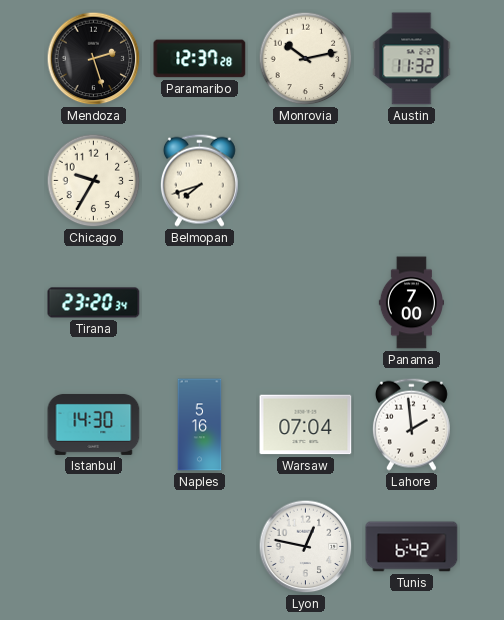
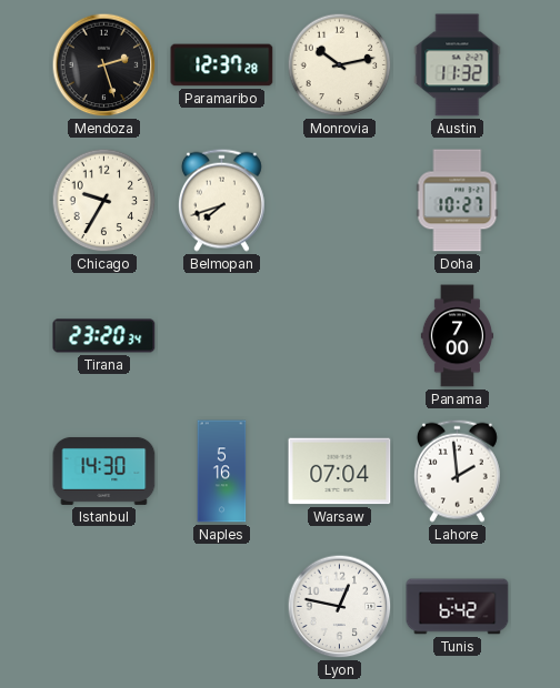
Doha: none -> 10:27 (458, 201)
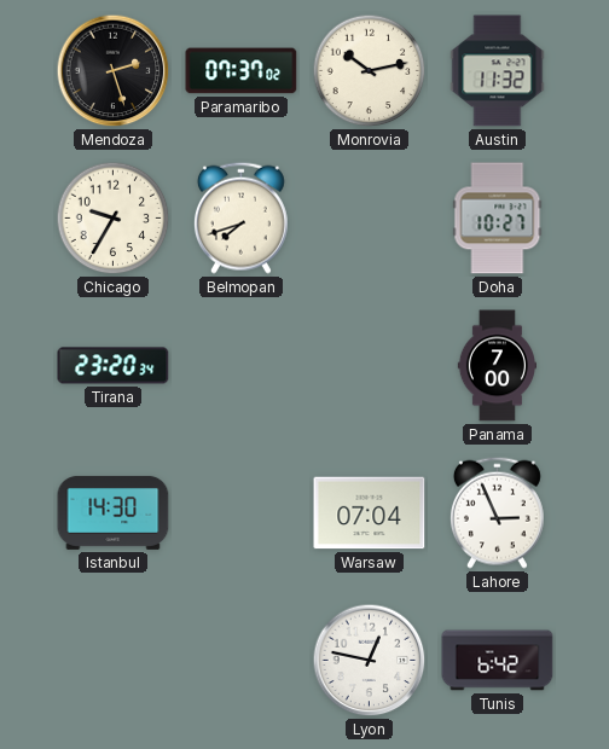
Paramaribo: 12:37 -> 07:37 (242, 71)
Naples: 5:16 -> none (222, 472)
Lahore: 1:59 -> 2:56 (497, 512)
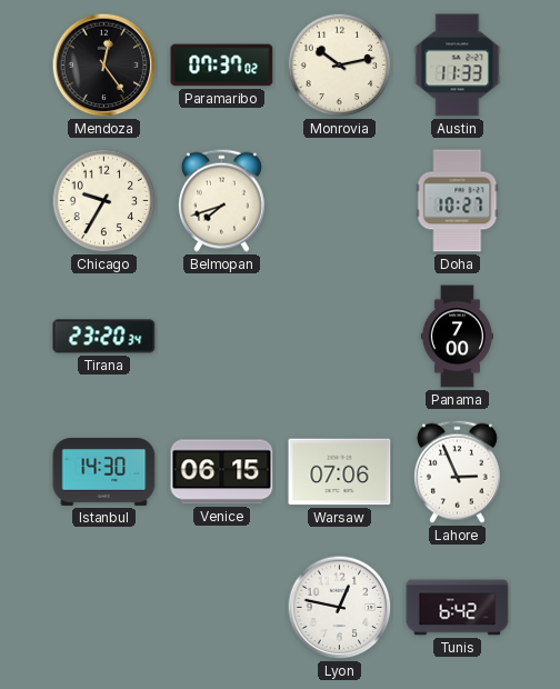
Mendoza: 2:27 -> 12:24 (104, 66)
Austin: 11:32 -> 11:33 (458, 66)
Venice: none -> 06:15 (222, 472)
Warsaw: 07:04 -> 07:06 (340, 472)
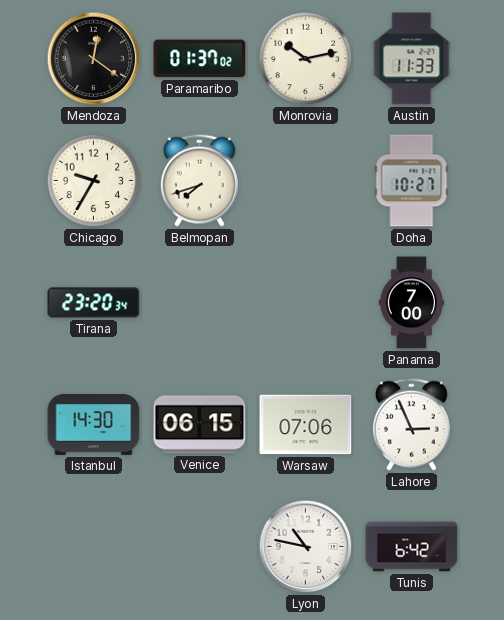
Mendoza: 12:24 -> 12:21 (94, 59)
Paramaribo: 07:37 -> 01:37 (200, 59)
Lyon: 12:47 -> 10:47 (306, 547)
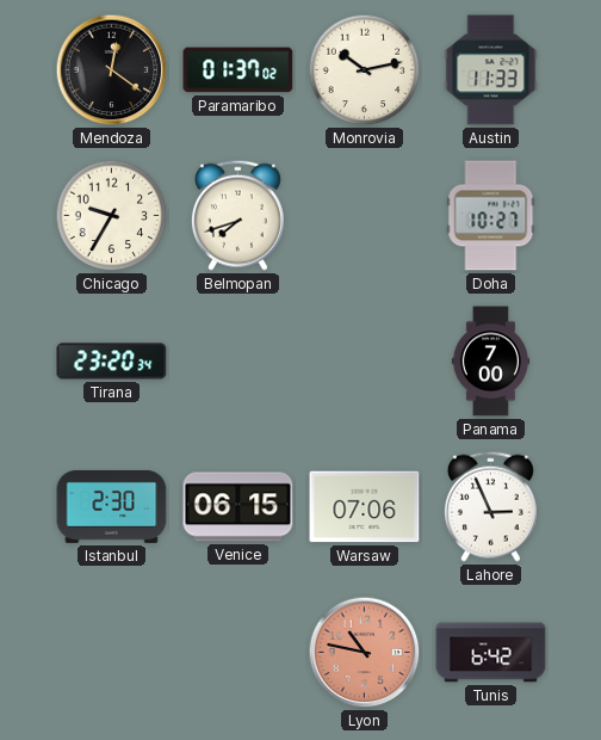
Istanbul: 14:30 -> 2:30 (112, 506)
Lyon dial: white -> salmon (365, 653)
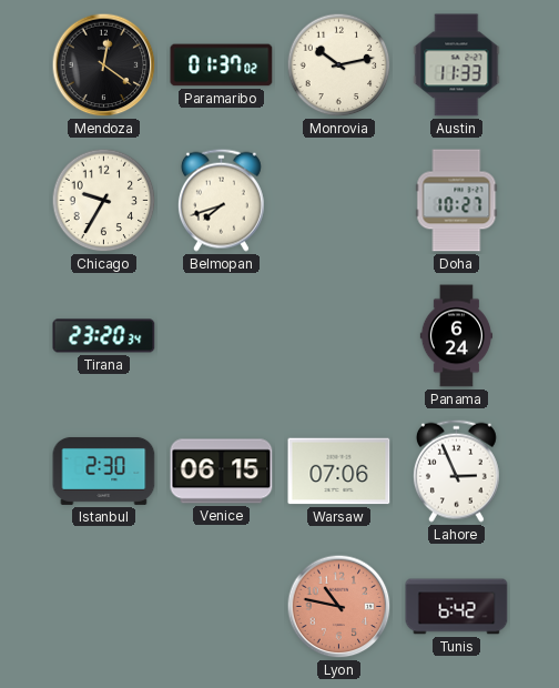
Panama: 7:00 -> 6:24 (456, 336)
